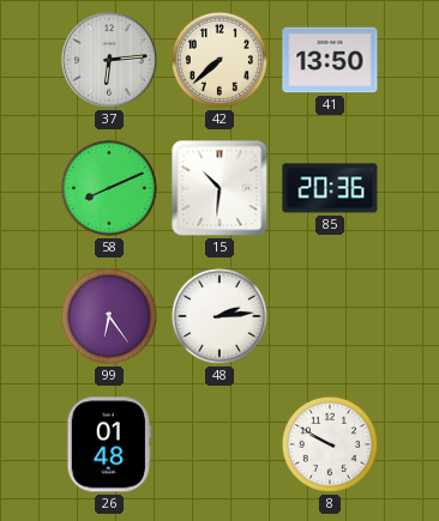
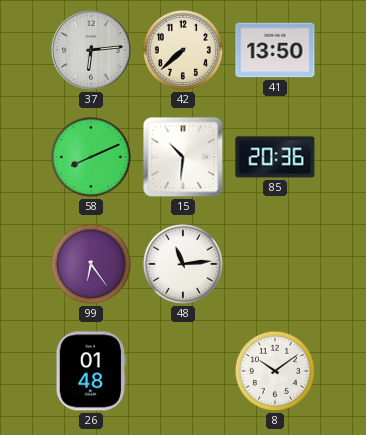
48: 2:14 -> 11:14 (183, 264)
8: 9:50 -> 10:09 (275, 371)
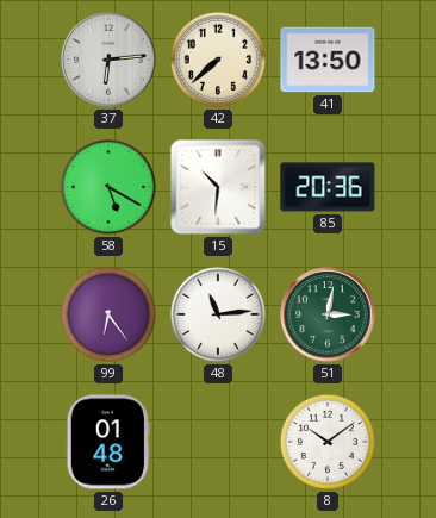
58: 8:11 -> 5:20 (108, 187)
51: none -> 3:02 (329, 316)
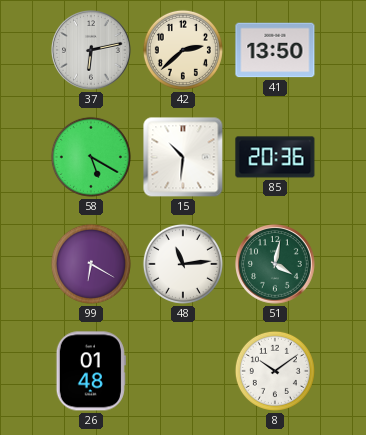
37: 6:14 -> 6:13 (92, 51)
42: 7:38 -> 2:38 (183, 50)
99: 6:24 -> 6:20 (91, 264)
51: 3:02 -> 4:02 (276, 265)
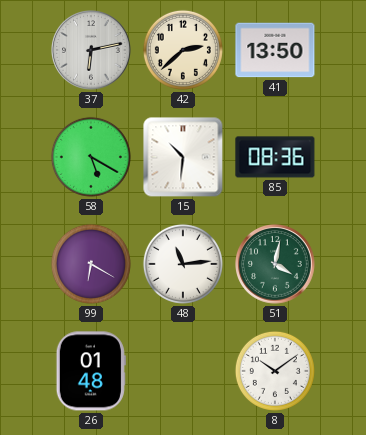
85: 20:36 -> 08:36 (275, 157)
